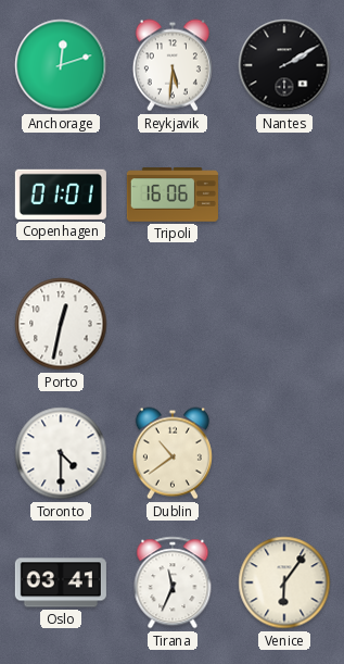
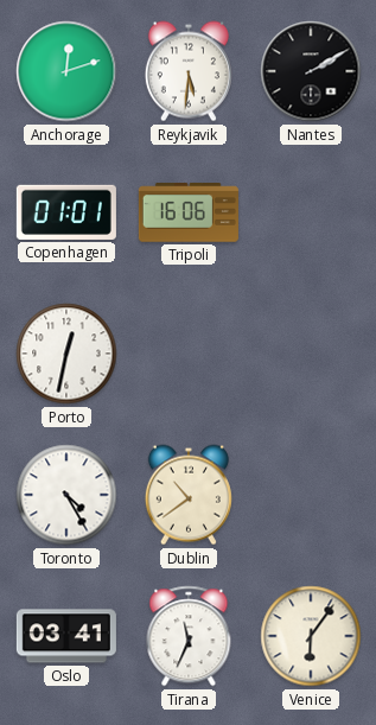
Toronto: 4:30 -> 4:25 (66, 495)
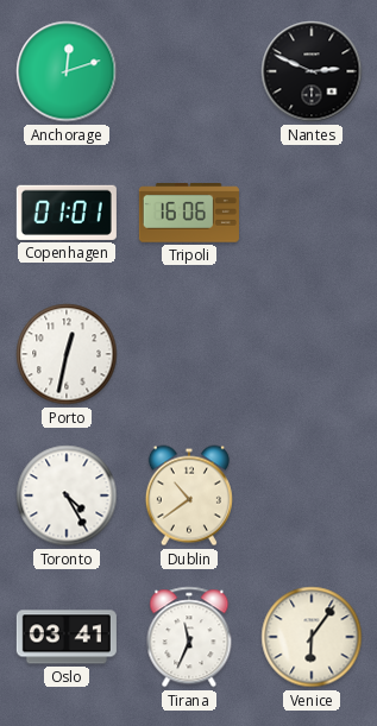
Reykjavik: 5:31 -> none (189, 71)
Nantes: 2:10 -> 2:49 (312, 71)
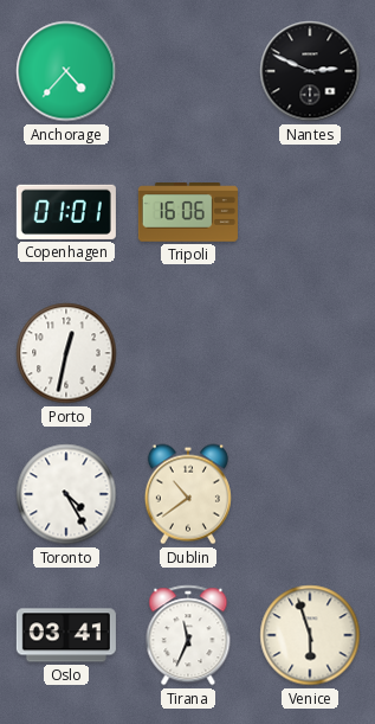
Anchorage: 12:12 -> 4:37 (66, 71)
Venice: 6:06 -> 5:57 (310, 635)
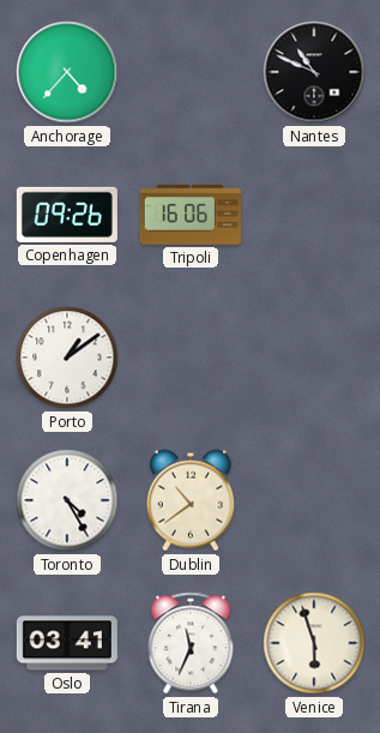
Nantes: 2:49 -> 10:49 (314, 72)
Copenhagen: 01:01 -> 09:26 (67, 215)
Porto: 12:32 -> 1:09 (67, 358)
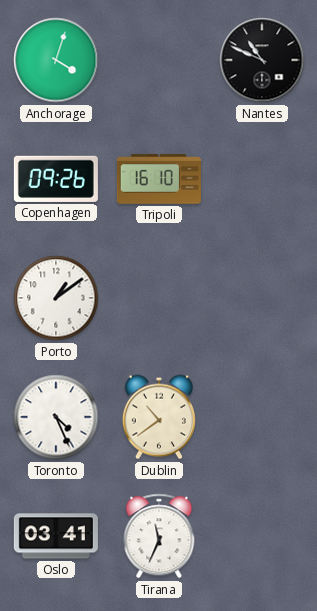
Anchorage: 4:37 -> 4:03 (56, 60)
Tripoli: 16:06 -> 16:10 (159, 179)
Toronto: 4:25 -> 4:26 (56, 417)
Venice: 5:57 -> none (314, 643)
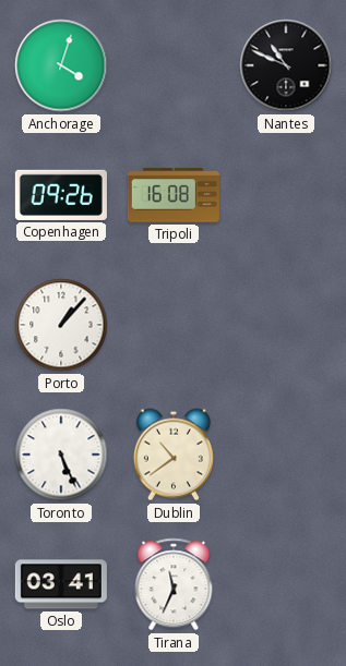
Tripoli: 16:10 -> 16:08 (174, 195)
Porto: 1:09 -> 1:07 (61, 325)
Toronto: 4:26 -> 5:26 (61, 455)
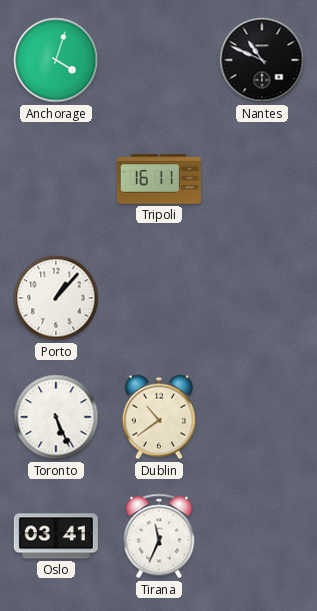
Copenhagen: 09:26 -> none (61, 195)
Tripoli: 16:08 -> 16:11 (159, 179)
